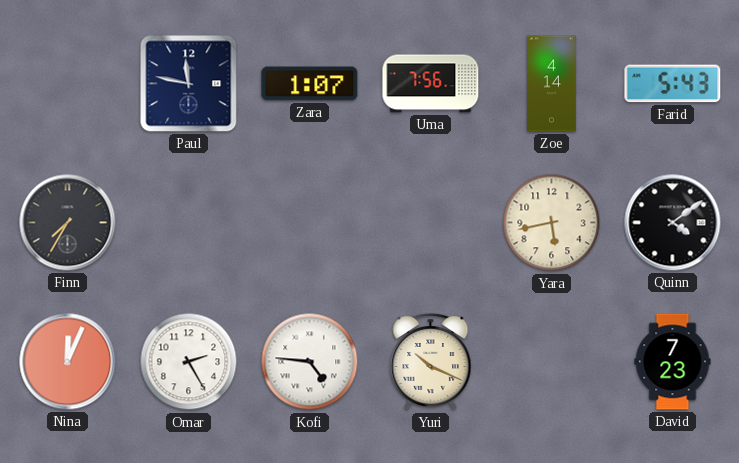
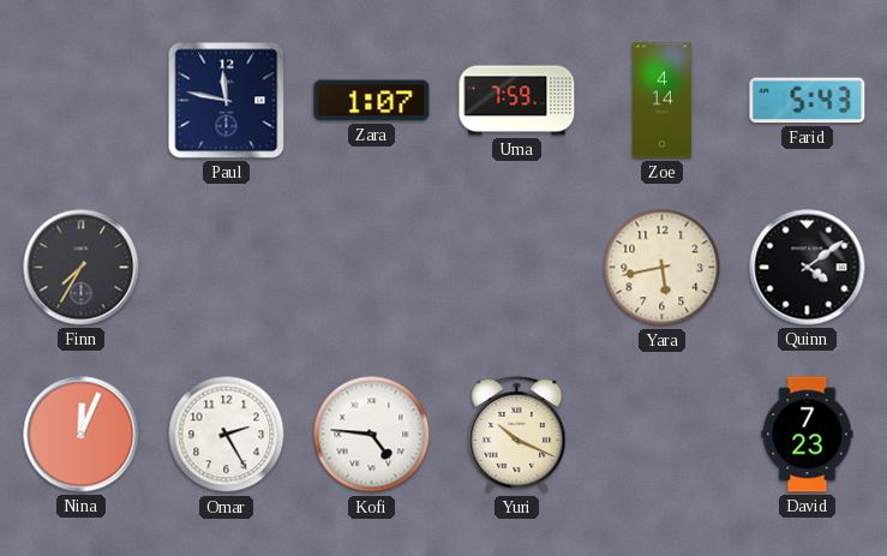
Uma: 7:56 -> 7:59 (517, 101)
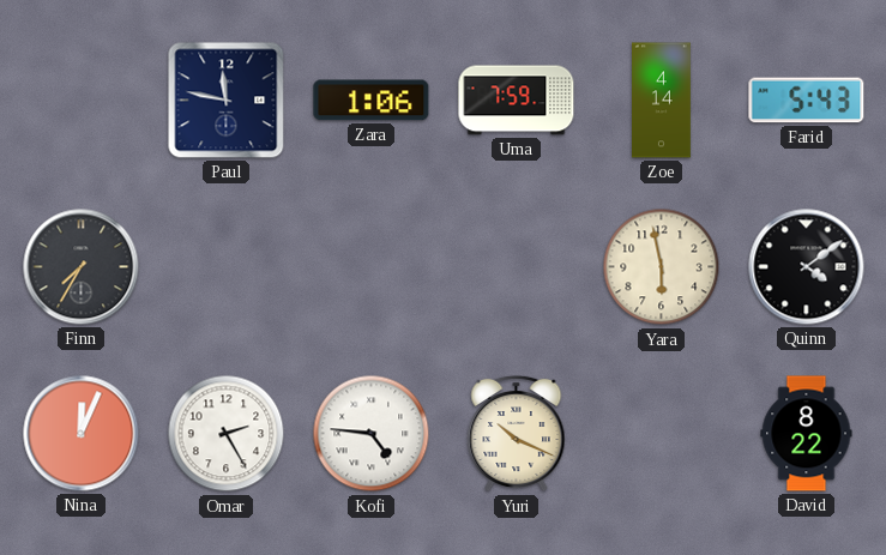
Zara: 1:07 -> 1:06 (372, 101)
Yara: 5:43 -> 5:58 (662, 267)
David: 7:23 -> 8:22 (807, 434)
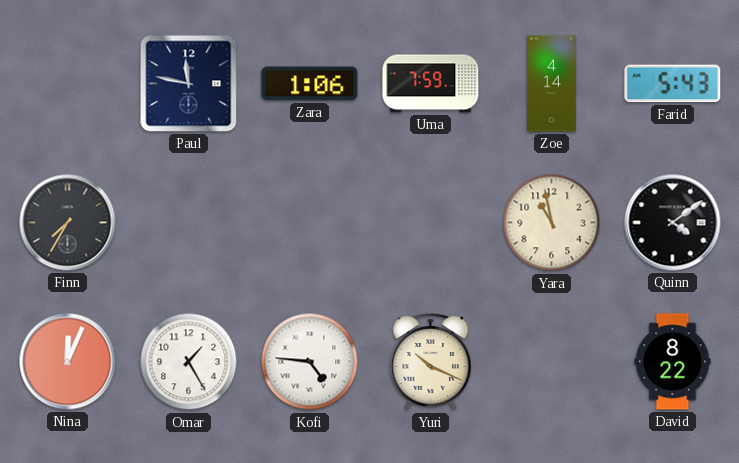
Yara: 5:58 -> 10:58 (552, 223)
Omar: 2:25 -> 1:25 (189, 362)
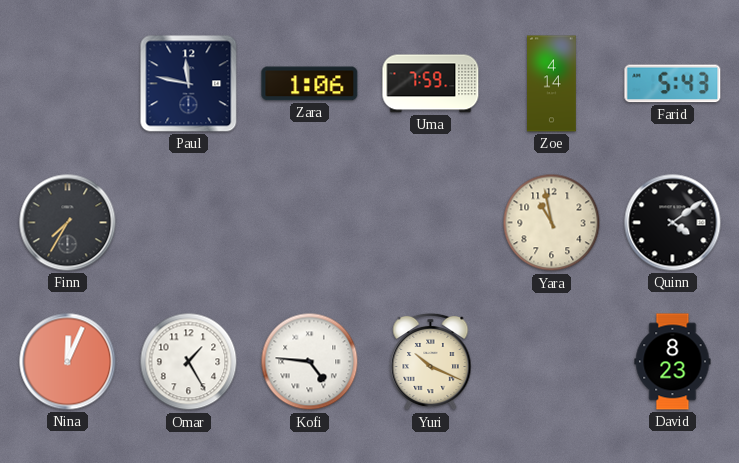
David: 8:22 -> 8:23 (673, 362)
